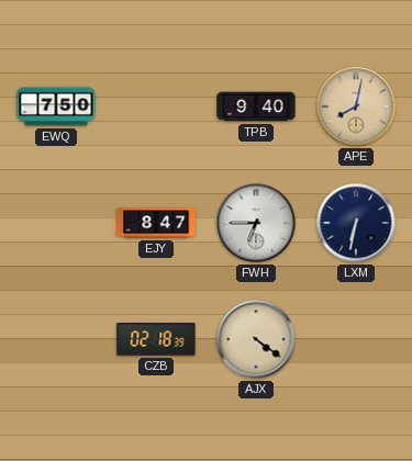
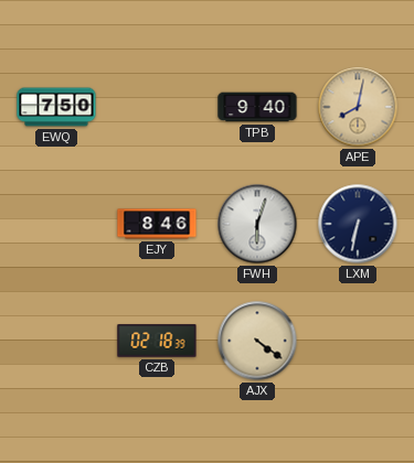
EJY: 8:47 -> 8:46 (157, 224)
FWH: 6:45 -> 6:03 (257, 224)
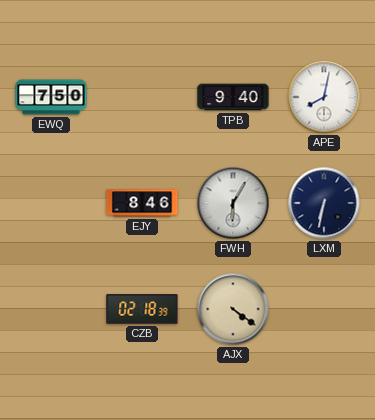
APE dial: champagne -> white (324, 97)
FWH: 6:03 -> 6:05 (233, 203)
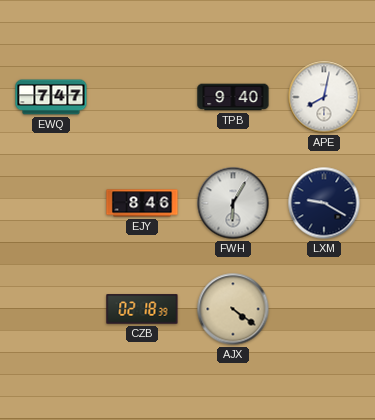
EWQ: 7:50 -> 7:47 (51, 97)
LXM: 6:32 -> 9:20 (324, 203)
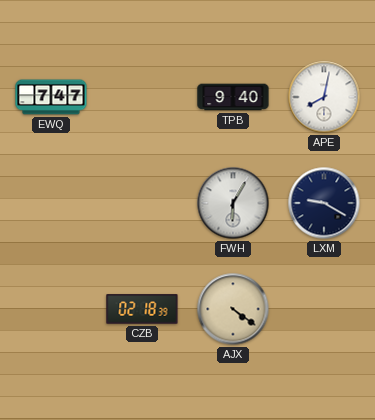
EJY: 8:46 -> none (142, 203)
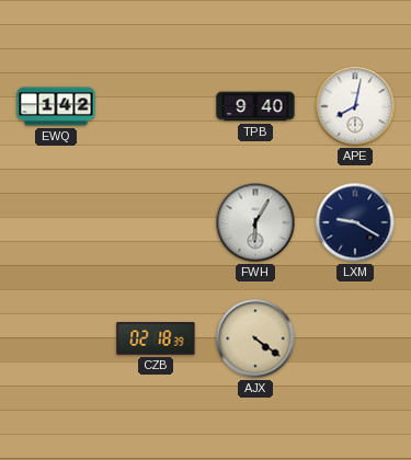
EWQ: 7:47 -> 1:42 (56, 106)
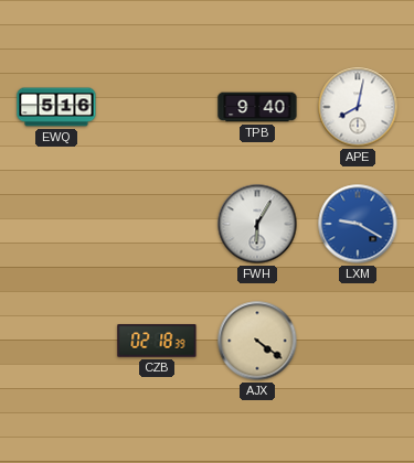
EWQ: 1:42 -> 5:16 (56, 107)
LXM dial: navy -> blue (358, 224)
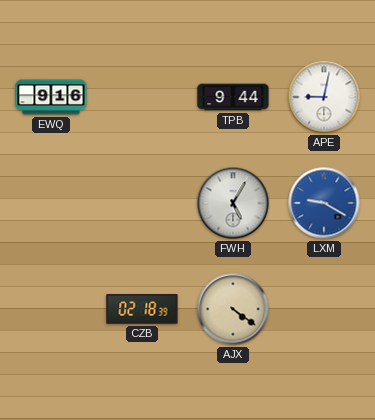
EWQ: 5:16 -> 9:16 (51, 97)
TPB: 9:40 -> 9:44 (233, 97)
APE: 8:02 -> 9:02 (324, 97)
FWH: 6:05 -> 5:05 (233, 203)
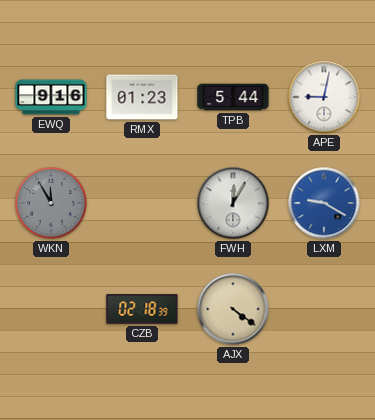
RMX: none -> 01:23 (142, 97)
TPB: 9:44 -> 5:44 (233, 97)
WKN: none -> 11:55 (51, 203)
FWH: 5:05 -> 12:05 (233, 203)
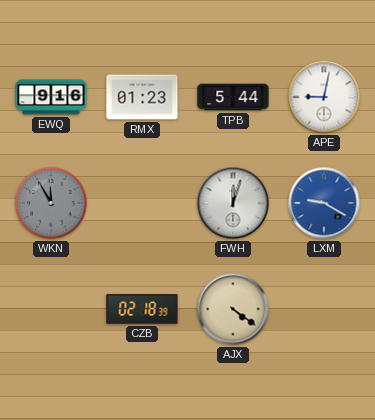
FWH: 12:05 -> 12:03 (233, 203)
